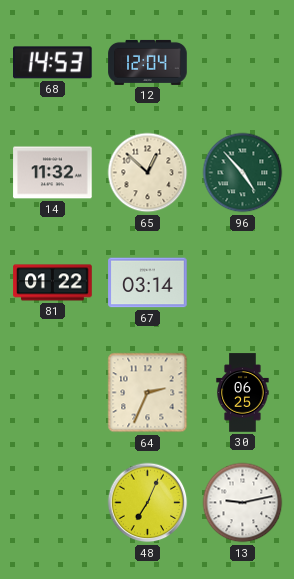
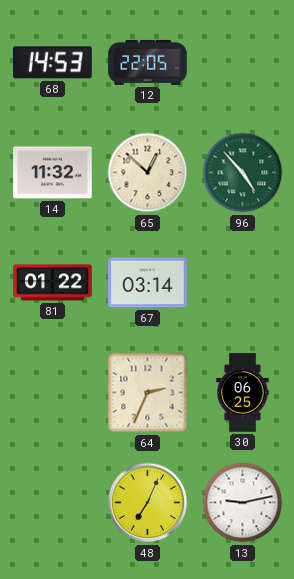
12: 12:04 -> 22:05 (148, 62)
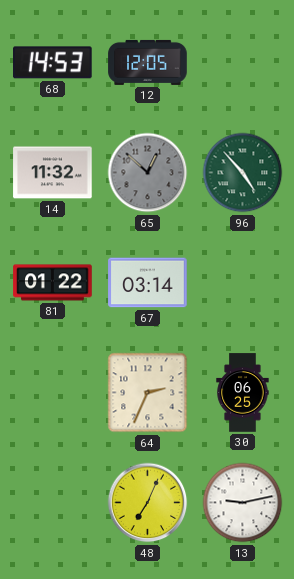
12: 22:05 -> 12:05 (148, 62)
65 dial: cream -> grey (148, 173)
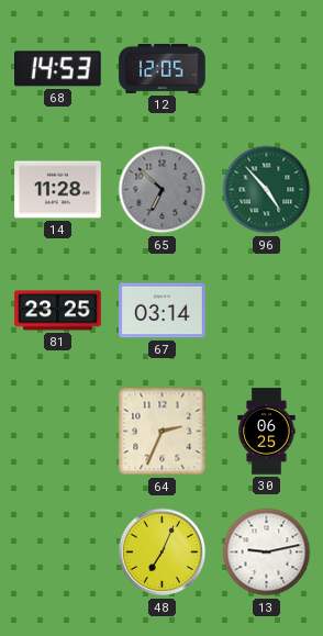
14: 11:32 -> 11:28 (58, 190)
65: 12:52 -> 6:52 (163, 190)
81: 01:22 -> 23:25 (58, 311)
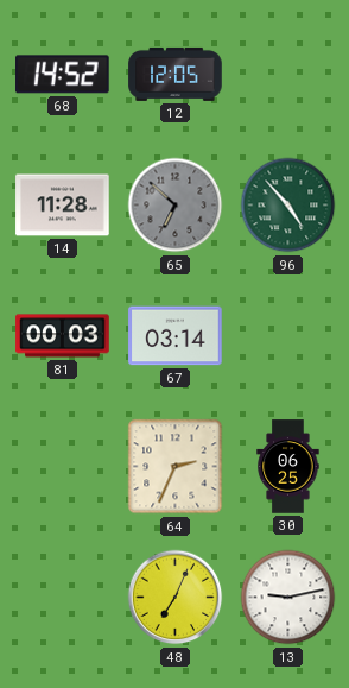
68: 14:53 -> 14:52 (63, 75)
81: 23:25 -> 00:03 (63, 336)
